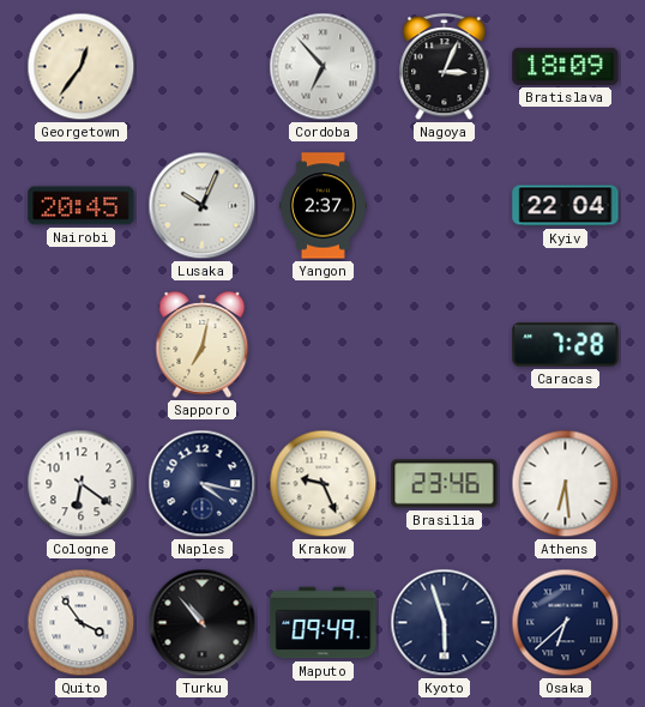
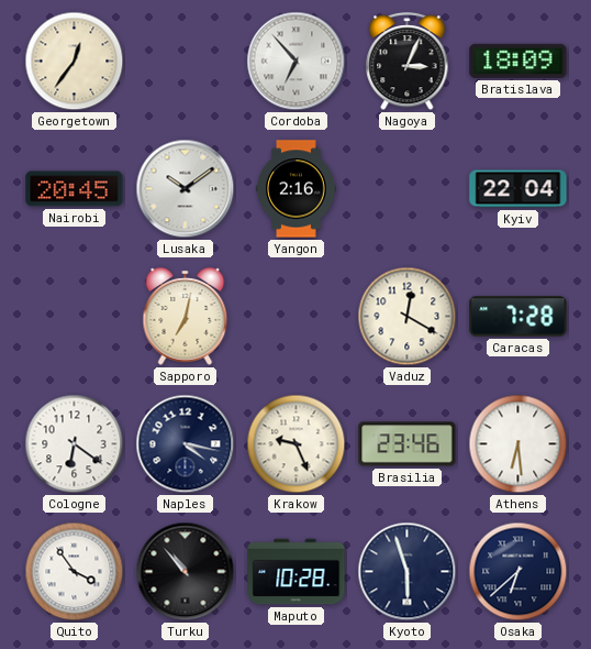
Lusaka: 10:04 -> 10:09 (186, 189)
Yangon: 2:37 -> 2:16 (297, 189)
Vaduz: none -> 12:20 (408, 317)
Maputo: 09:49 -> 10:28 (297, 572)
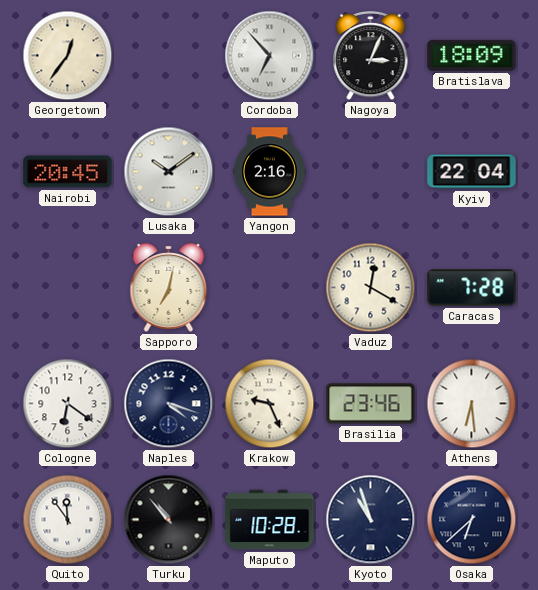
Naples: 4:17 -> 4:18 (169, 404)
Quito: 3:54 -> 11:54 (68, 520)
Kyoto: 5:57 -> 10:57 (371, 520)
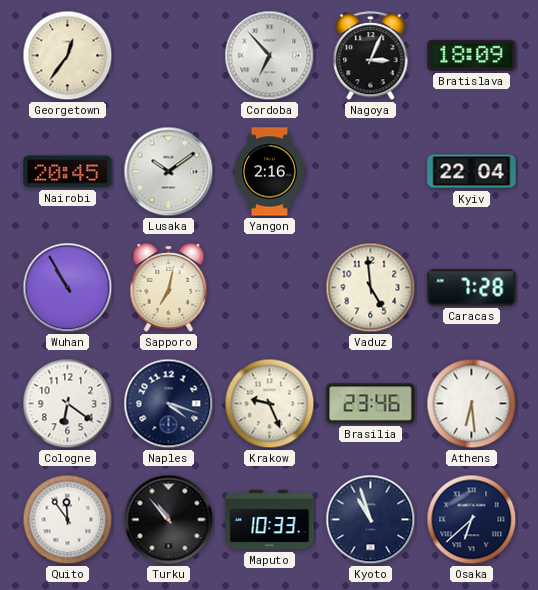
Wuhan: none -> 10:55 (68, 288)
Vaduz: 12:20 -> 4:59 (371, 288)
Maputo: 10:28 -> 10:33 (270, 520)
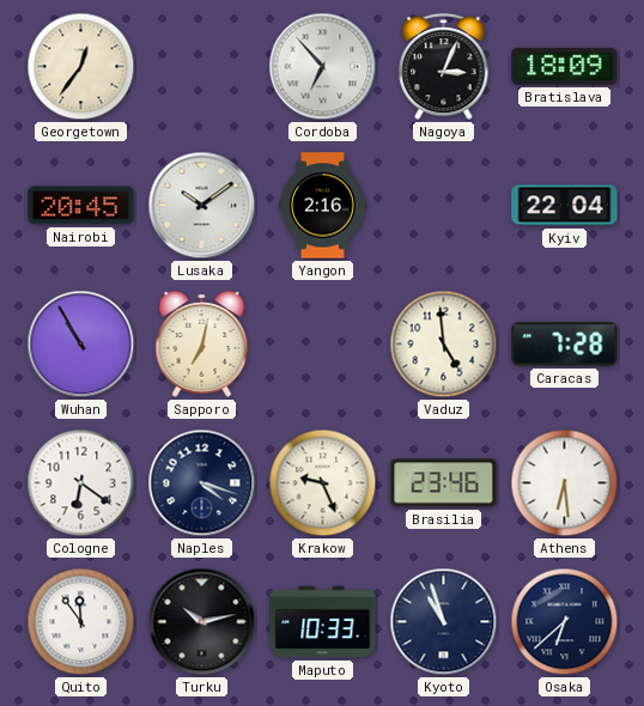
Turku: 10:53 -> 10:13 (202, 622)
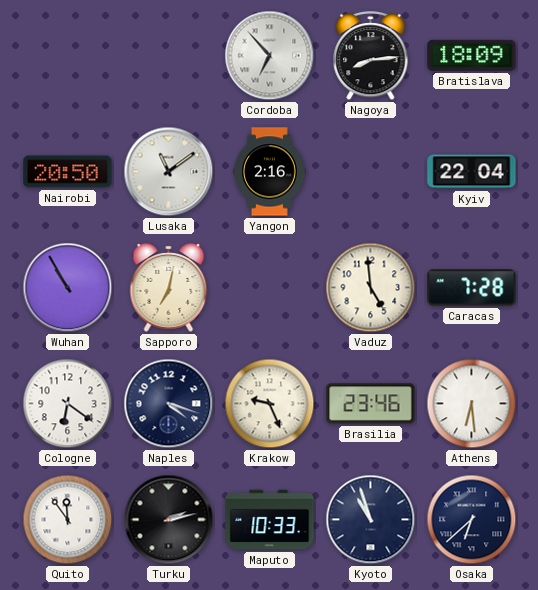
Georgetown: 12:36 -> none (81, 67)
Nagoya: 3:04 -> 8:14 (371, 57)
Nairobi: 20:45 -> 20:50 (68, 172)
Lusaka: 10:09 -> 11:09 (169, 172)
Turku: 10:13 -> 2:13 (169, 520)
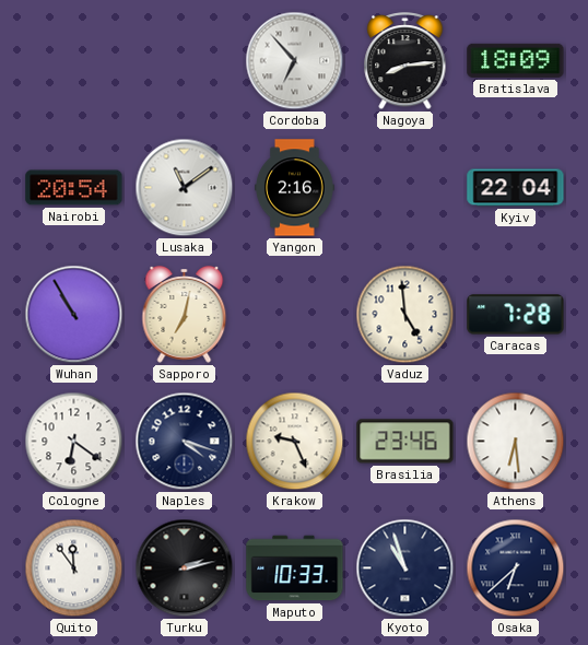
Nairobi: 20:50 -> 20:54 (74, 188)
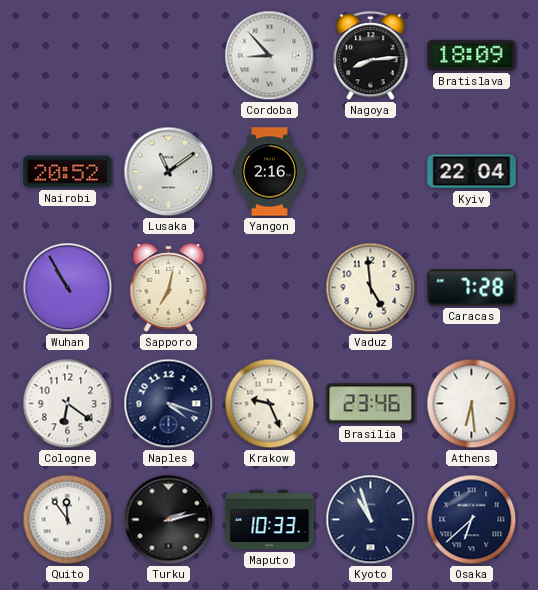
Cordoba: 6:53 -> 8:53 (270, 56)
Nairobi: 20:54 -> 20:52 (68, 172)
